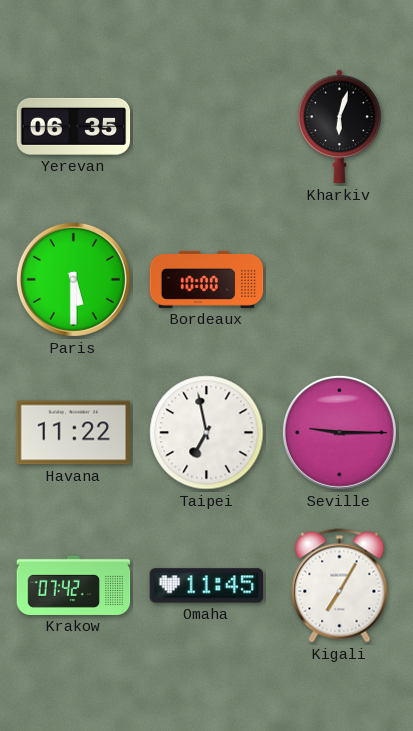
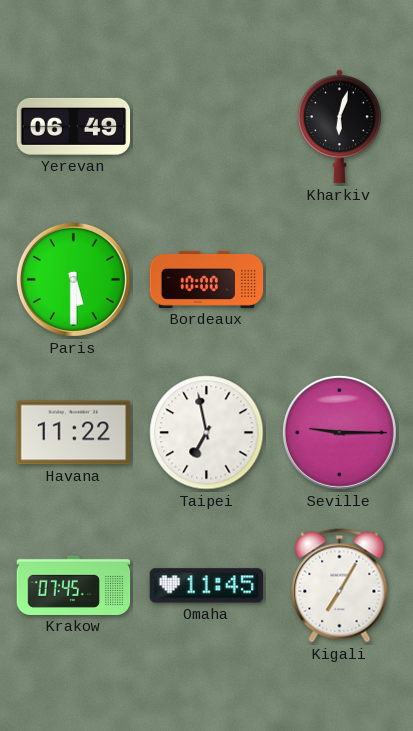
Yerevan: 06:35 -> 06:49 (74, 126)
Krakow: 07:42 -> 07:45 (74, 585)
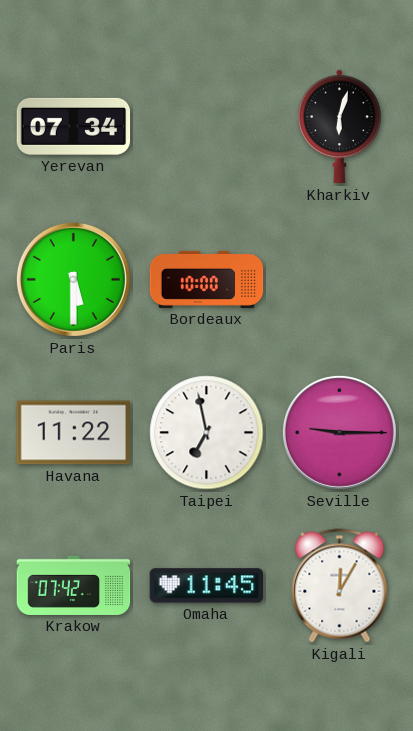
Yerevan: 06:49 -> 07:34 (74, 126)
Krakow: 07:45 -> 07:42 (74, 585)
Kigali: 7:05 -> 12:05 (340, 586)
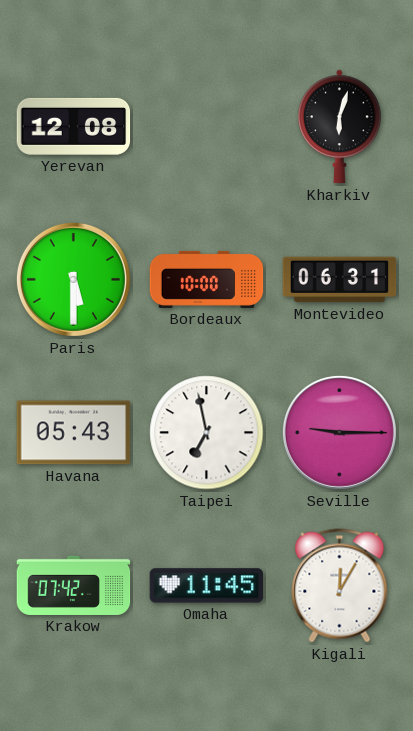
Yerevan: 07:34 -> 12:08 (74, 126)
Montevideo: none -> 06:31 (340, 280)
Havana: 11:22 -> 05:43 (74, 433)
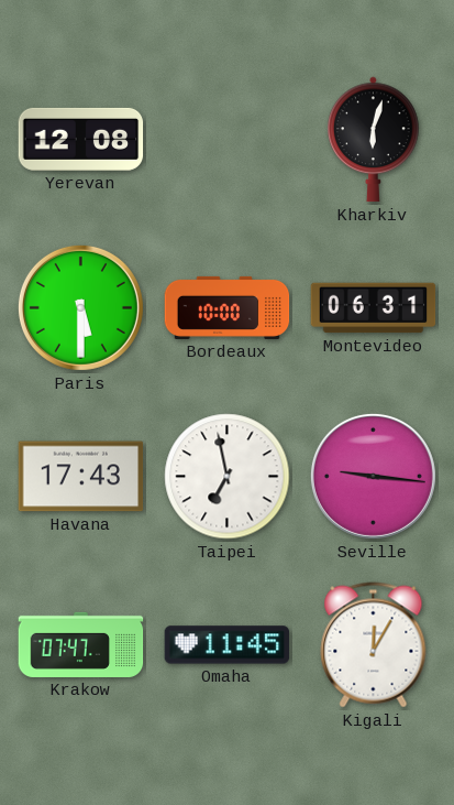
Havana: 05:43 -> 17:43 (81, 477)
Seville: 9:15 -> 9:16 (373, 476)
Krakow: 07:42 -> 07:47 (81, 644)
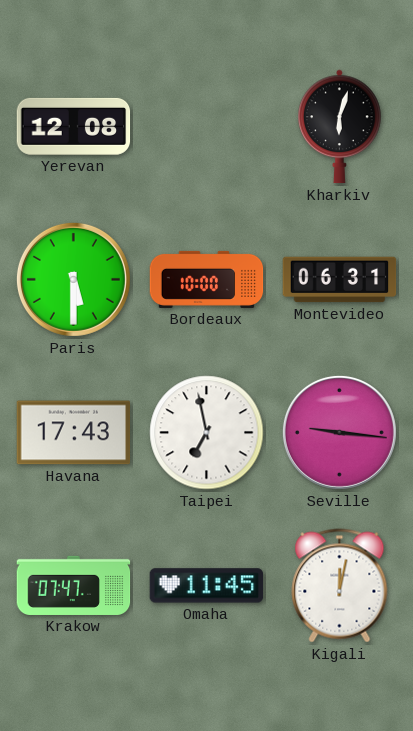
Kigali: 12:05 -> 12:02 (340, 586)
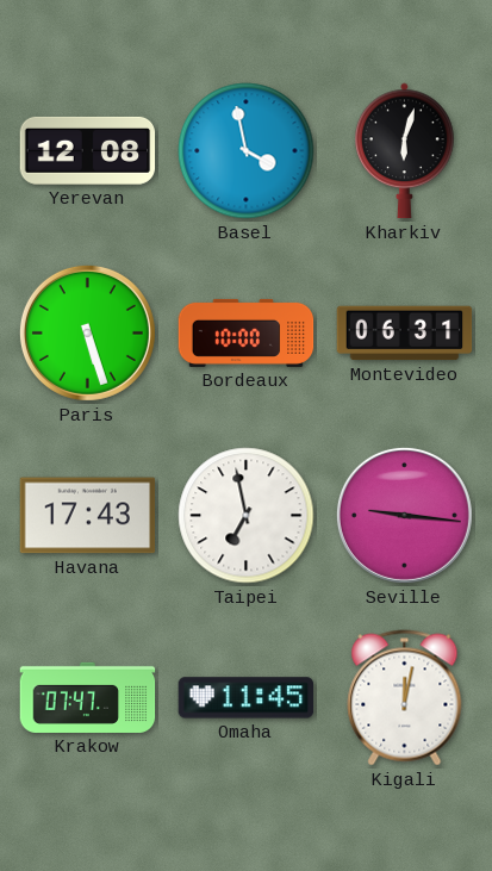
Basel: none -> 3:58 (247, 151)
Paris: 5:30 -> 5:27 (87, 332)
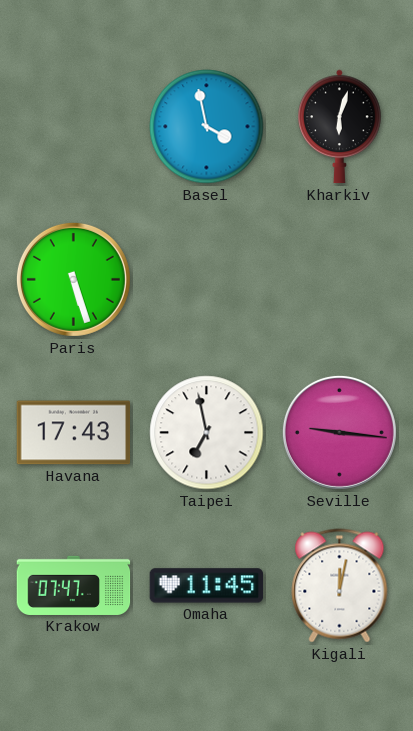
Yerevan: 12:08 -> none (88, 150)
Bordeaux: 10:00 -> none (247, 332)
Montevideo: 06:31 -> none (405, 334)
